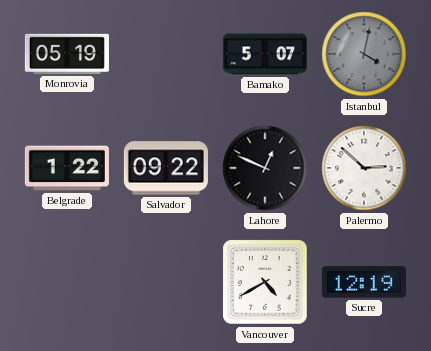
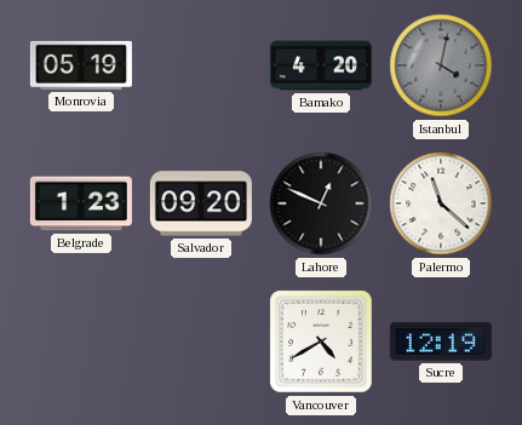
Bamako: 5:07 -> 4:20 (321, 65)
Belgrade: 1:22 -> 1:23 (81, 203)
Salvador: 09:22 -> 09:20 (201, 203)
Palermo: 2:52 -> 11:22 (441, 203)
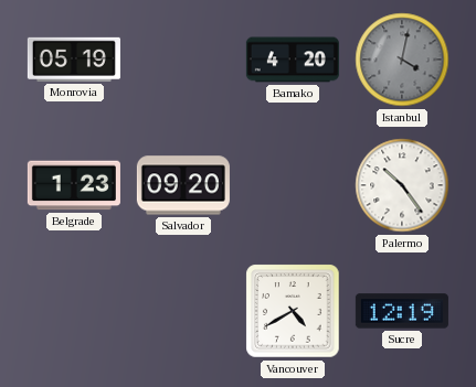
Lahore: 12:49 -> none (321, 203)
Palermo: 11:22 -> 10:24 (402, 185)
